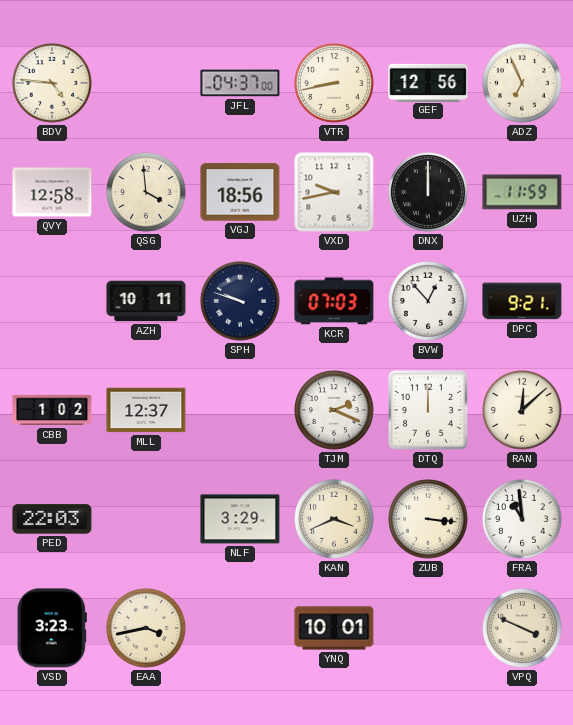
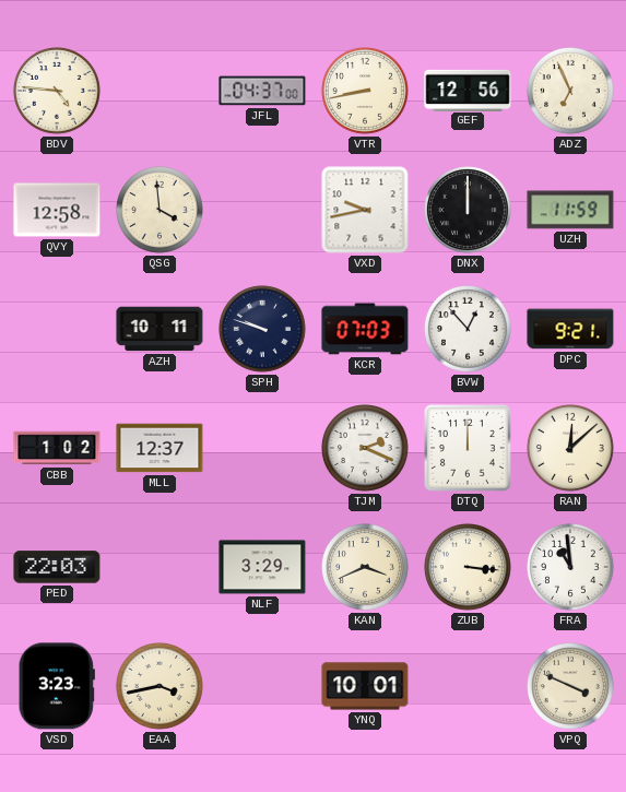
VGJ: 18:56 -> none (240, 192)
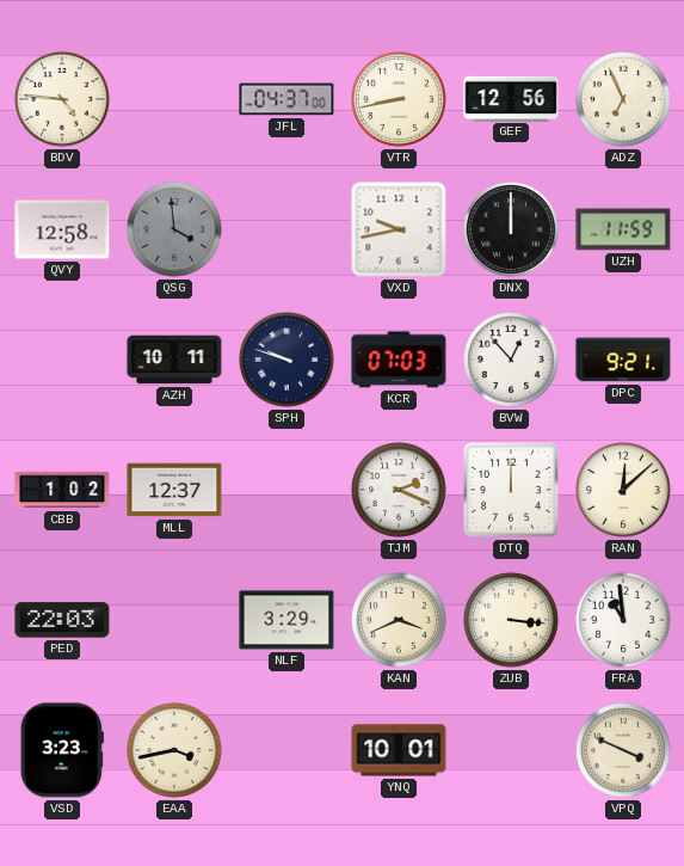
QSG dial: cream -> grey (175, 231)
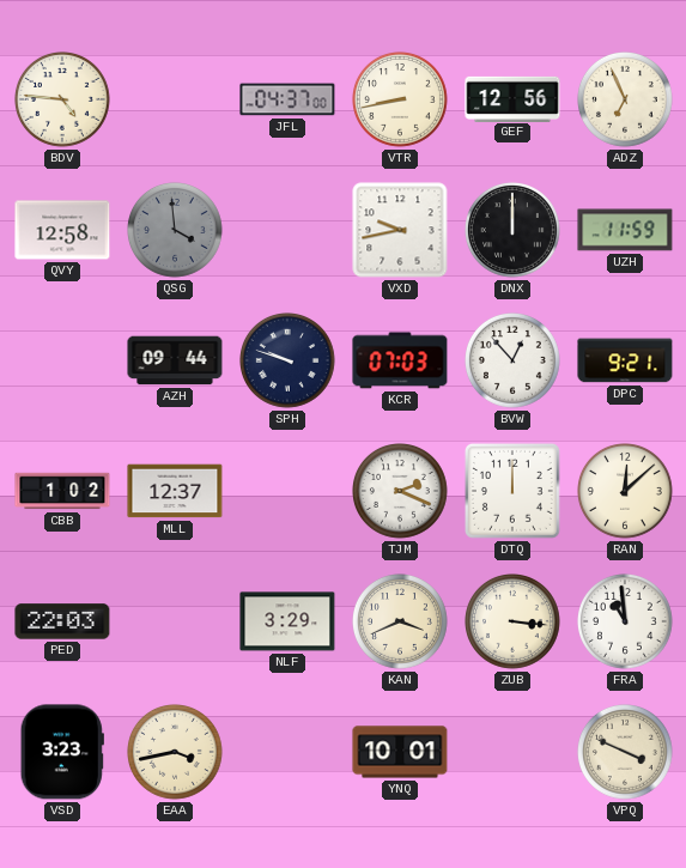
AZH: 10:11 -> 09:44 (175, 360)
